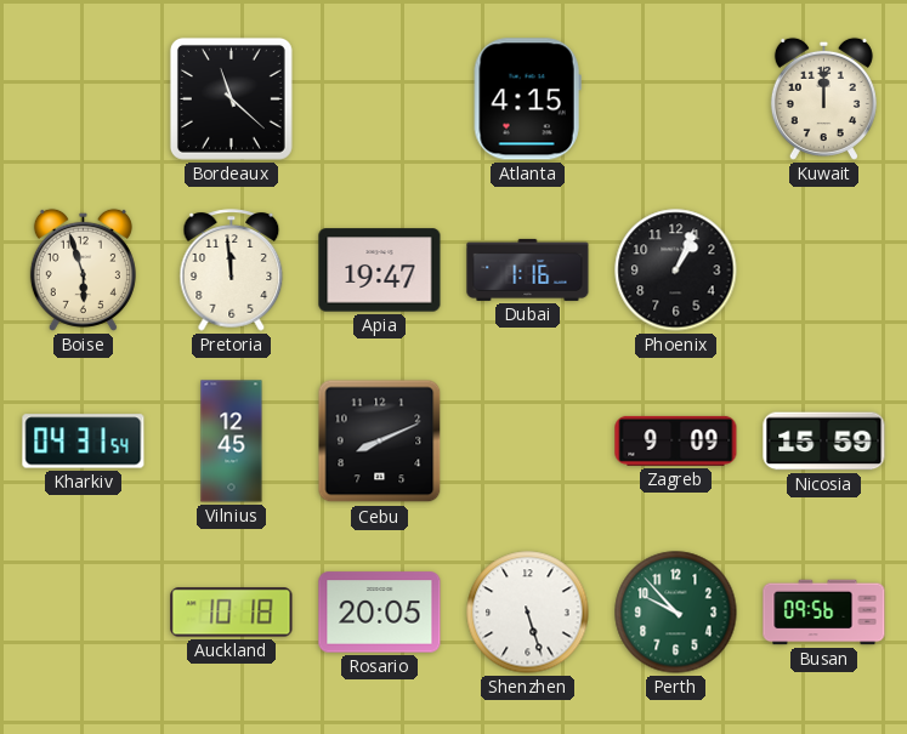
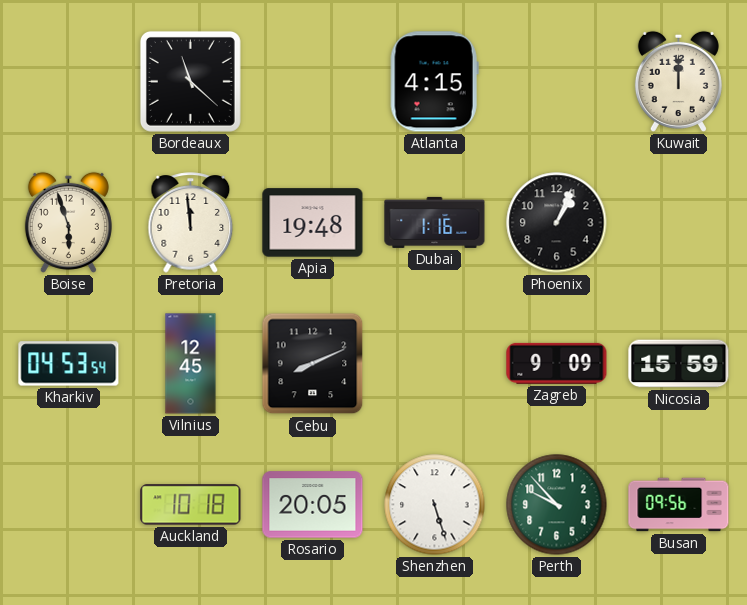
Apia: 19:47 -> 19:48 (313, 223)
Kharkiv: 04:31 -> 04:53 (69, 364)
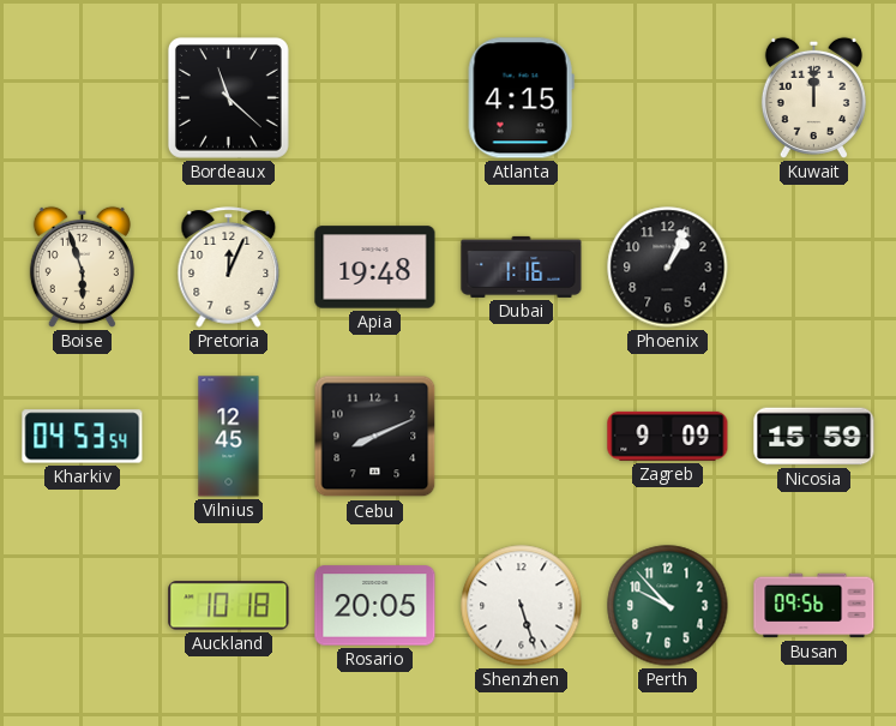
Pretoria: 11:59 -> 12:04 (229, 268)
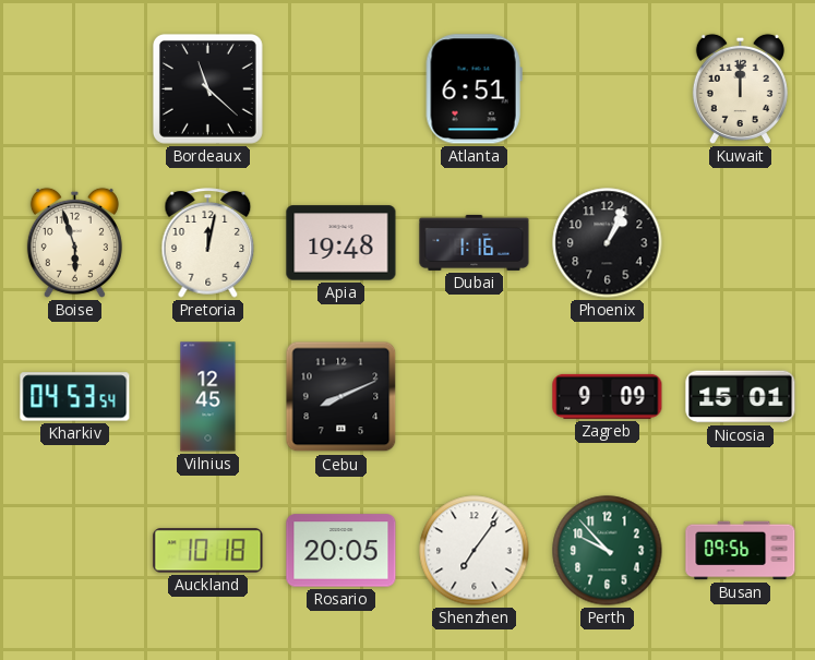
Atlanta: 4:15 -> 6:51 (474, 89)
Pretoria: 12:04 -> 12:02 (208, 243)
Nicosia: 15:59 -> 15:01 (741, 397)
Shenzhen: 5:27 -> 7:06 (475, 551)
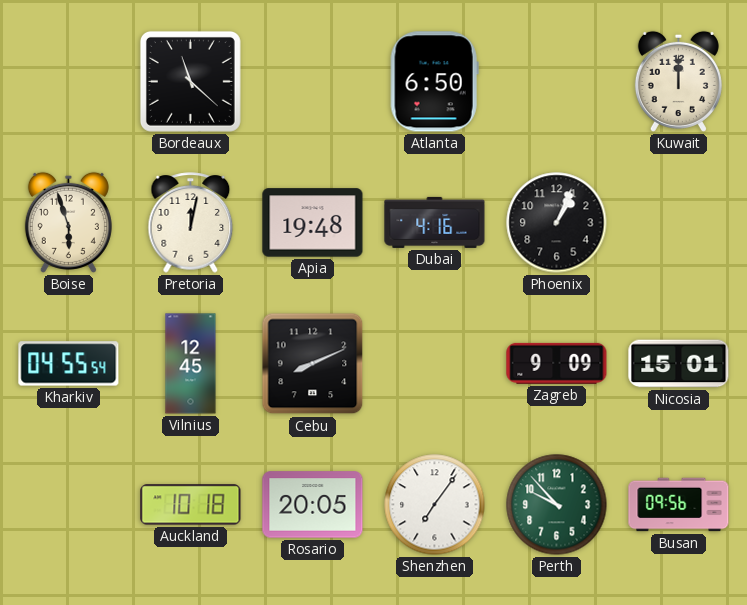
Atlanta: 6:51 -> 6:50 (434, 82)
Dubai: 1:16 -> 4:16 (435, 222)
Kharkiv: 04:53 -> 04:55 (69, 364)
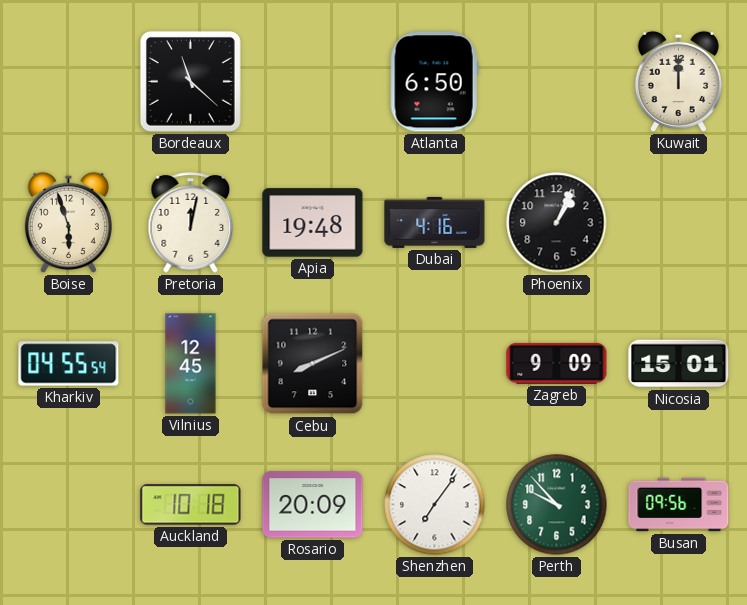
Rosario: 20:05 -> 20:09 (313, 505)
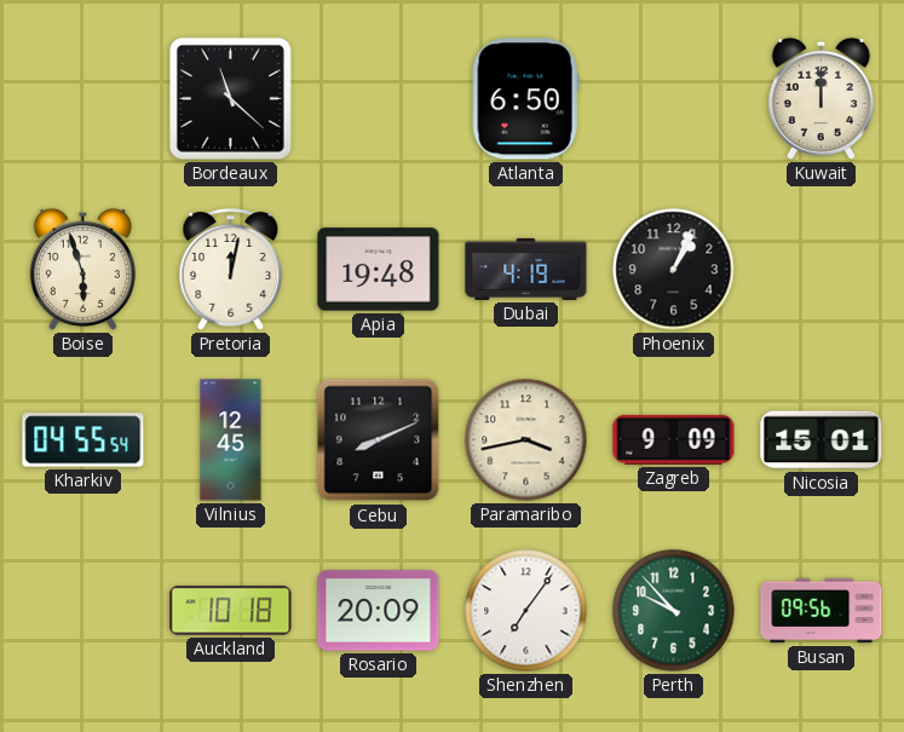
Dubai: 4:16 -> 4:19 (526, 269)
Paramaribo: none -> 3:43 (526, 440)
